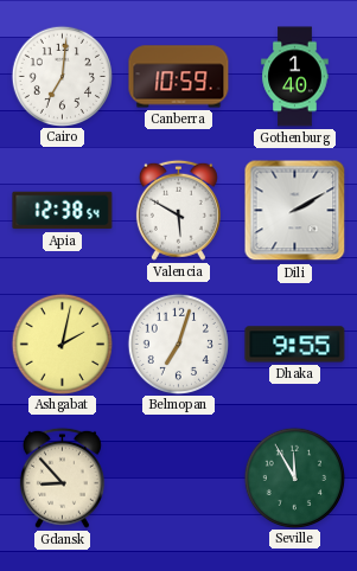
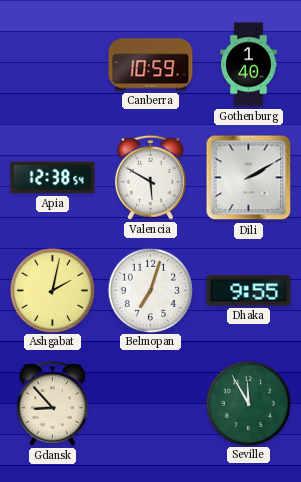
Cairo: 7:01 -> none (62, 76)
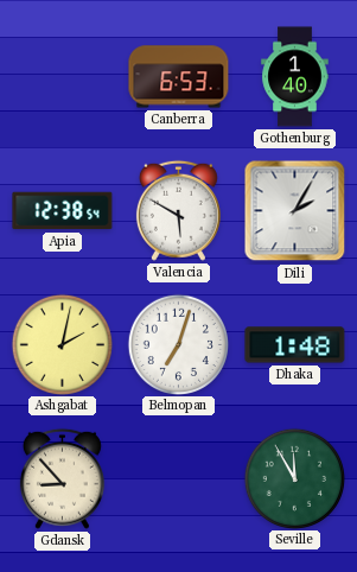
Canberra: 10:59 -> 6:53 (179, 77)
Dili: 2:10 -> 2:05 (295, 211)
Dhaka: 9:55 -> 1:48 (295, 345)
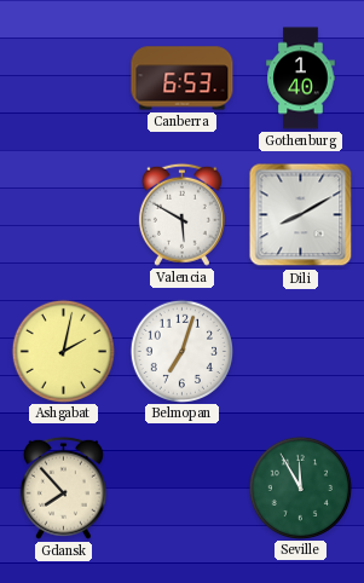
Apia: 12:38 -> none (63, 211)
Dili: 2:05 -> 8:10 (301, 215)
Dhaka: 1:48 -> none (295, 345)
Gdansk: 8:53 -> 7:53 (63, 487)
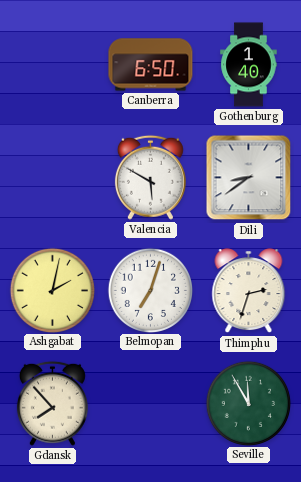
Canberra: 6:53 -> 6:50 (151, 65)
Dili: 8:10 -> 8:39 (249, 178)
Thimphu: none -> 2:33 (249, 291)
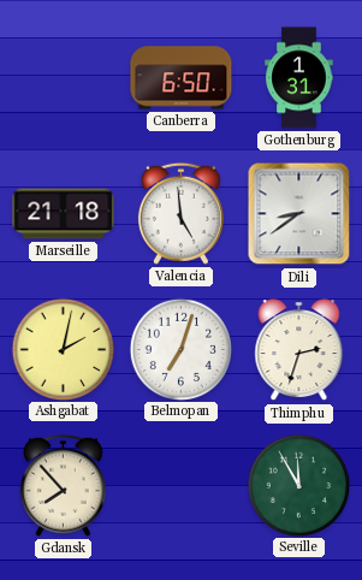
Gothenburg: 1:40 -> 1:31 (299, 78)
Marseille: none -> 21:18 (64, 214)
Valencia: 5:50 -> 4:59 (180, 213)
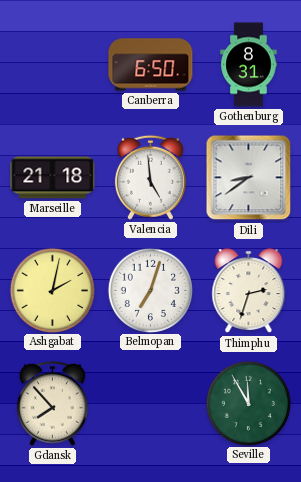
Gothenburg: 1:31 -> 8:31 (249, 65)
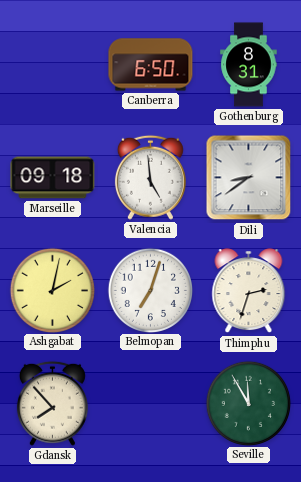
Marseille: 21:18 -> 09:18 (53, 178)
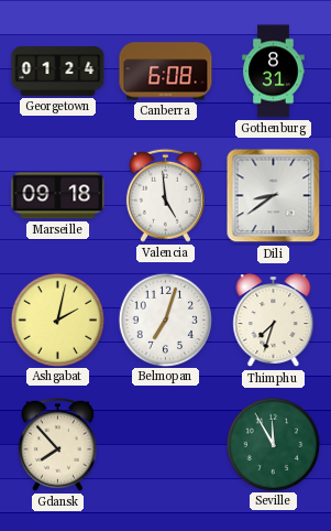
Georgetown: none -> 01:24 (58, 72)
Canberra: 6:50 -> 6:08 (166, 72)
Thimphu: 2:33 -> 7:33 (274, 321)
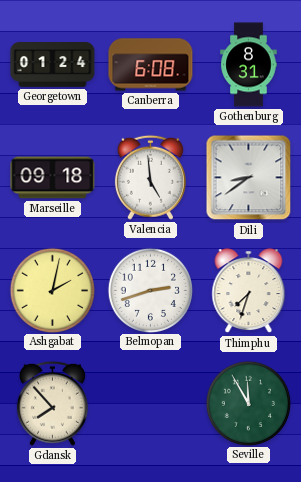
Belmopan: 7:03 -> 2:42 (150, 290)
